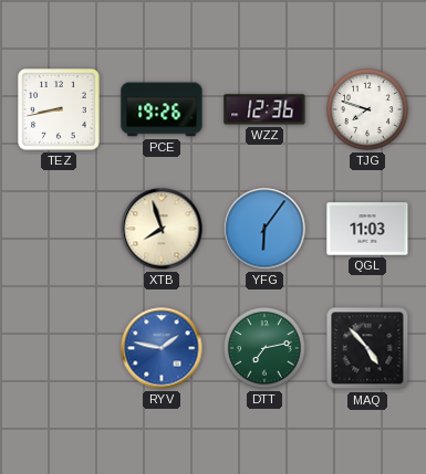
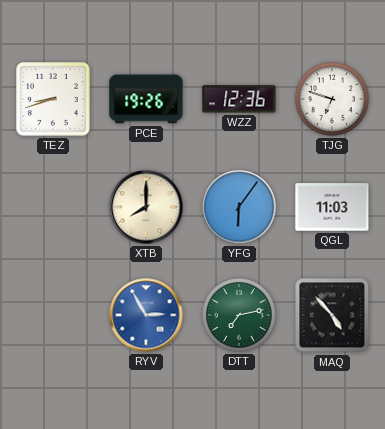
TEZ: 8:43 -> 8:42 (53, 99)
TJG: 7:48 -> 6:48 (333, 100)
XTB: 7:57 -> 8:00 (146, 207)
RYV: 1:47 -> 2:55 (146, 315)
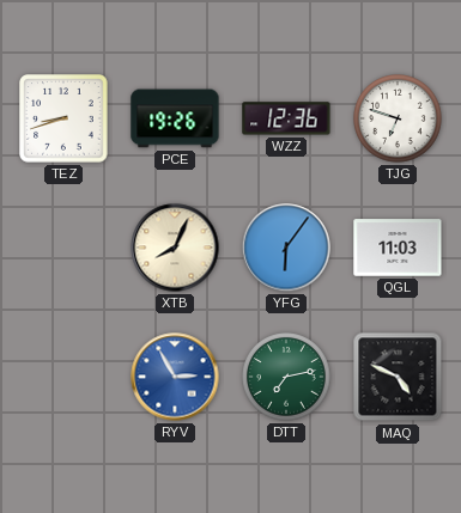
XTB: 8:00 -> 8:04 (175, 248)
MAQ: 4:53 -> 4:49 (398, 377)
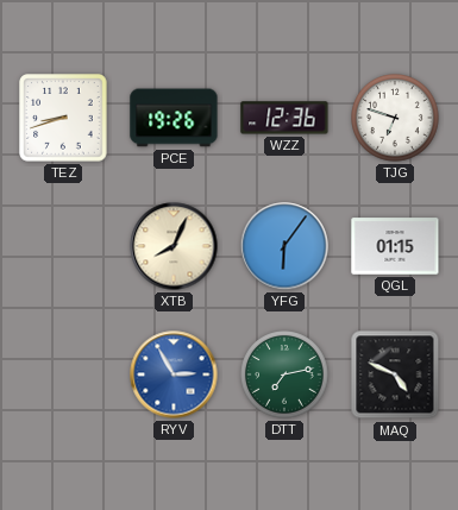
QGL: 11:03 -> 01:15 (395, 246)
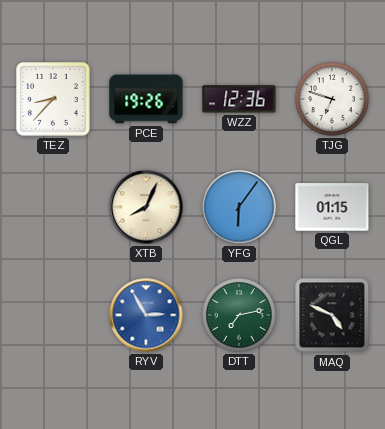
TEZ: 8:42 -> 8:37 (53, 99)
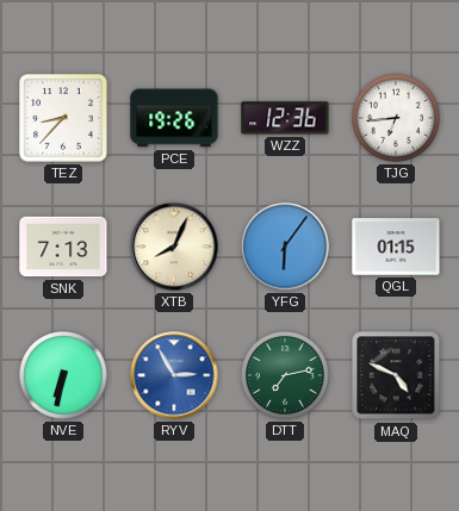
TJG: 6:48 -> 6:44 (397, 119)
SNK: none -> 7:13 (63, 247)
NVE: none -> 6:32 (64, 376)
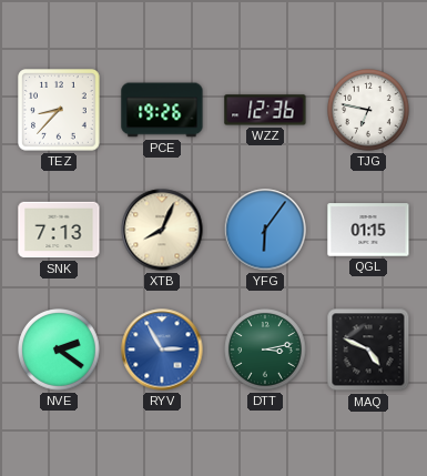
TJG: 6:44 -> 6:47 (369, 111)
NVE: 6:32 -> 2:21 (60, 351)
DTT: 7:13 -> 3:13 (266, 351)
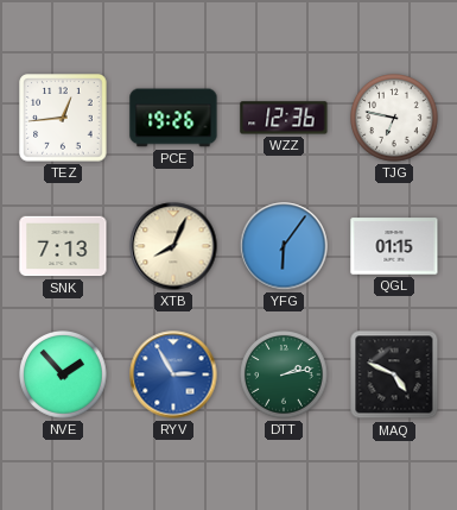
TEZ: 8:37 -> 12:44 (63, 118)
NVE: 2:21 -> 1:53 (64, 376)
DTT: 3:13 -> 2:13 (285, 376)
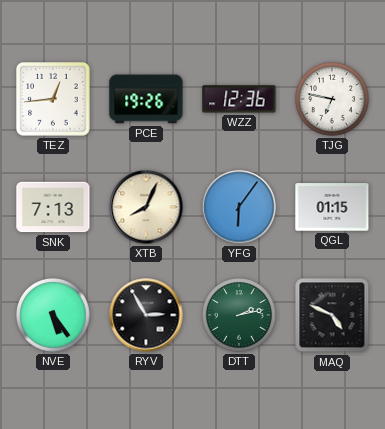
NVE: 1:53 -> 5:24 (54, 316)
RYV dial: blue -> black (146, 315)
